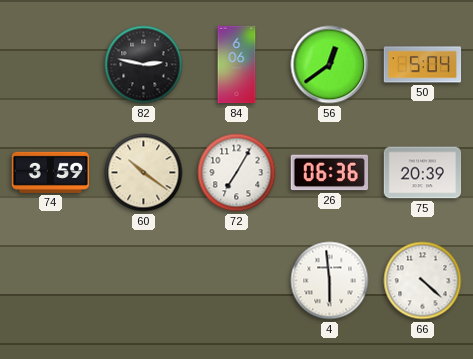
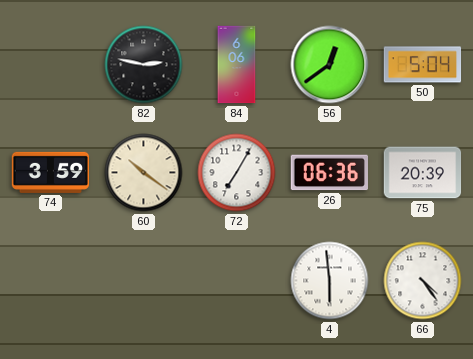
66: 4:22 -> 4:24 (423, 281)
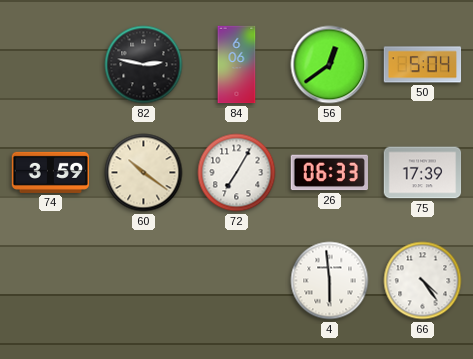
26: 06:36 -> 06:33 (329, 173)
75: 20:39 -> 17:39 (423, 173)
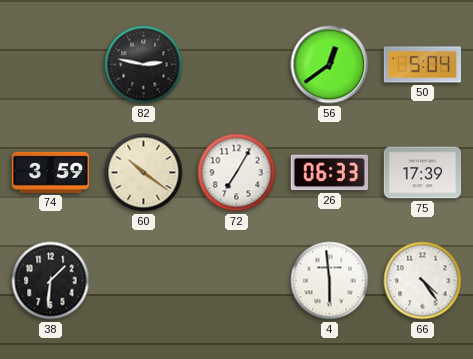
84: 6:06 -> none (237, 65)
38: none -> 1:31 (51, 281)
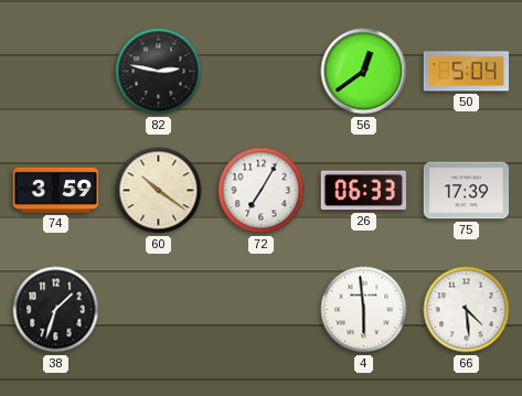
38: 1:31 -> 1:33 (56, 310)
66: 4:24 -> 4:29 (467, 310)
